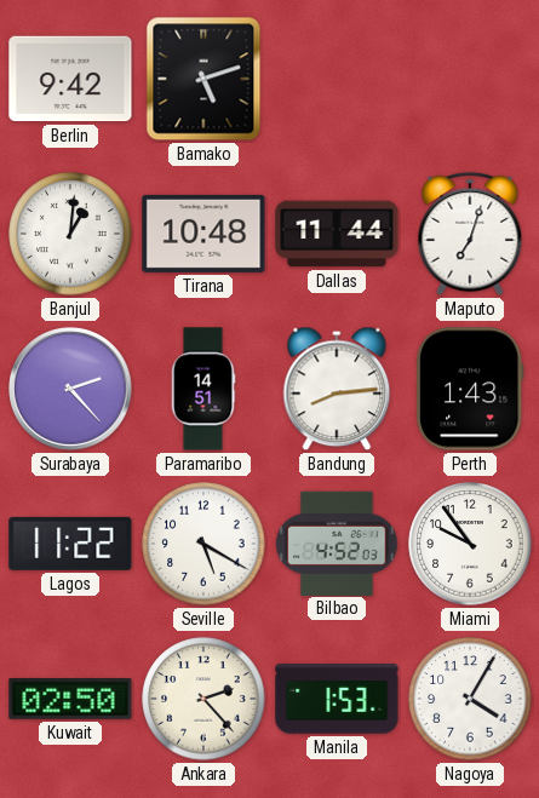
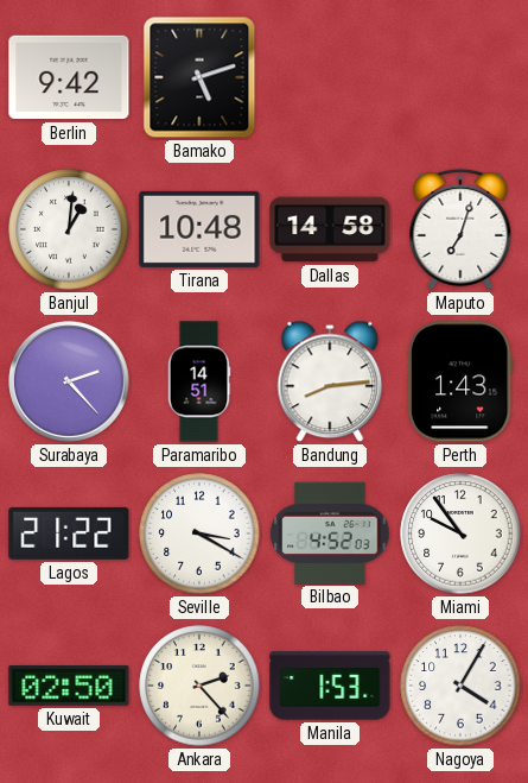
Dallas: 11:44 -> 14:58 (330, 229)
Lagos: 11:22 -> 21:22 (69, 533)
Seville: 5:20 -> 3:20 (199, 533)
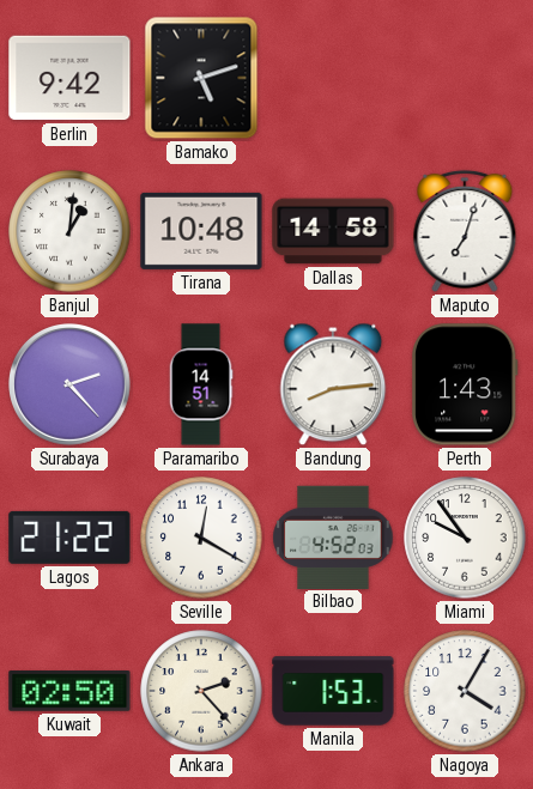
Seville: 3:20 -> 12:20 (201, 538)
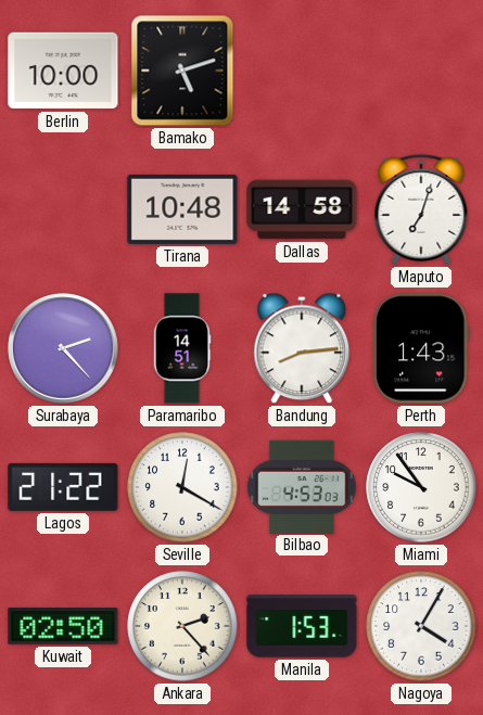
Berlin: 9:42 -> 10:00 (63, 71)
Banjul: 1:01 -> none (69, 231)
Bilbao: 4:52 -> 4:53 (302, 486)
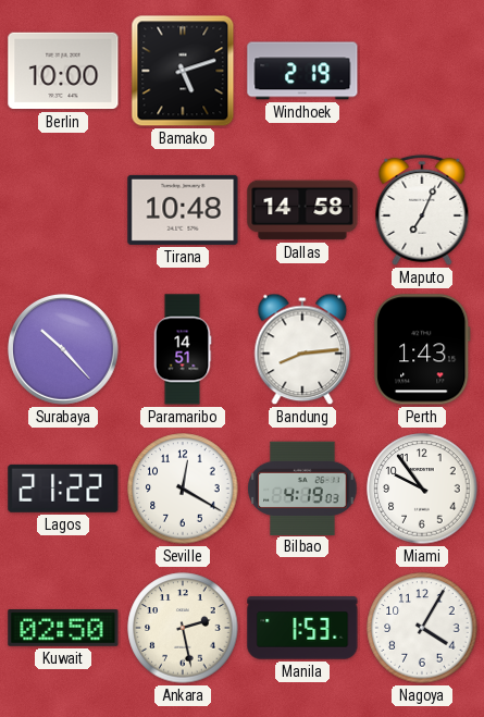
Windhoek: none -> 2:19 (302, 71)
Maputo: 7:03 -> 7:04 (422, 210)
Surabaya: 2:23 -> 10:23 (64, 350)
Bilbao: 4:53 -> 4:19 (302, 487)
Ankara: 2:23 -> 2:28 (183, 628)
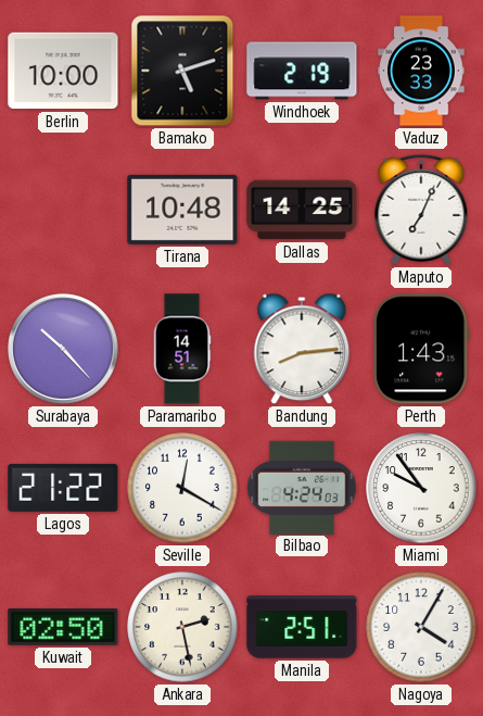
Vaduz: none -> 23:33 (421, 71)
Dallas: 14:58 -> 14:25 (302, 210)
Bilbao: 4:19 -> 4:24 (302, 487)
Manila: 1:53 -> 2:51 (302, 627)
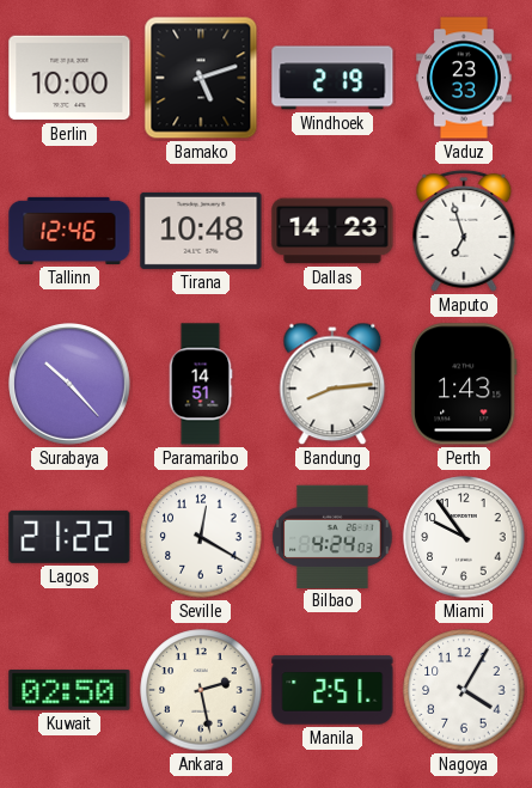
Tallinn: none -> 12:46 (69, 231)
Dallas: 14:25 -> 14:23 (332, 231)
Maputo: 7:04 -> 6:57 (464, 231)
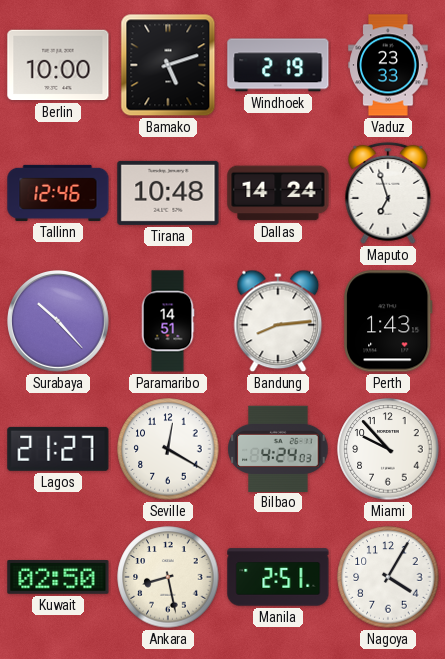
Dallas: 14:23 -> 14:24 (278, 193)
Lagos: 21:22 -> 21:27 (58, 449)
Miami: 9:54 -> 9:53 (388, 449)
Ankara: 2:28 -> 8:28 (168, 577)
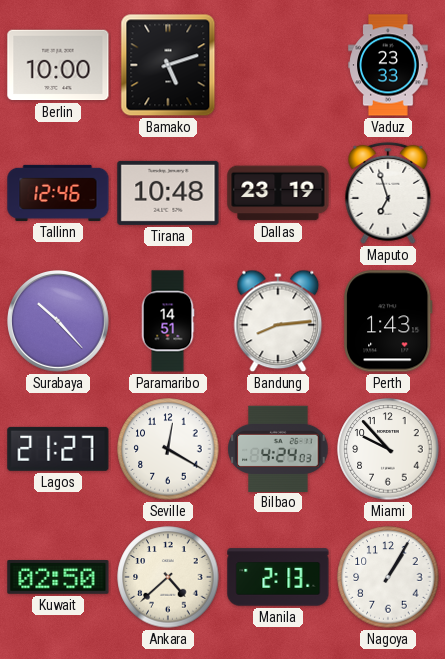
Windhoek: 2:19 -> none (278, 65)
Dallas: 14:24 -> 23:19 (278, 193)
Ankara: 8:28 -> 4:38 (168, 577)
Manila: 2:51 -> 2:13 (278, 577)
Nagoya: 4:05 -> 1:05 (388, 577)
